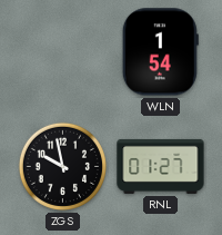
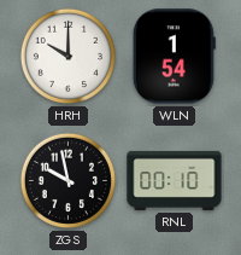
HRH: none -> 10:00 (67, 56)
RNL: 01:27 -> 00:10 (175, 180)
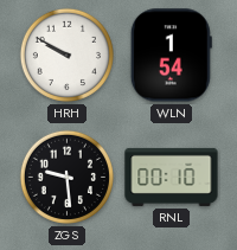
HRH: 10:00 -> 9:50 (66, 55)
ZGS: 9:58 -> 9:29 (66, 177)
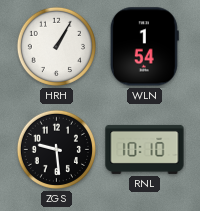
HRH: 9:50 -> 1:05 (56, 46)
RNL: 00:10 -> 10:10 (145, 149)
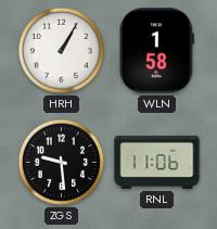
WLN: 1:54 -> 1:58 (156, 51)
RNL: 10:10 -> 11:06 (157, 162)
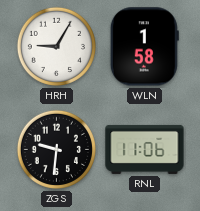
HRH: 1:05 -> 9:05 (56, 46)
ZGS: 9:29 -> 9:31 (56, 149)
